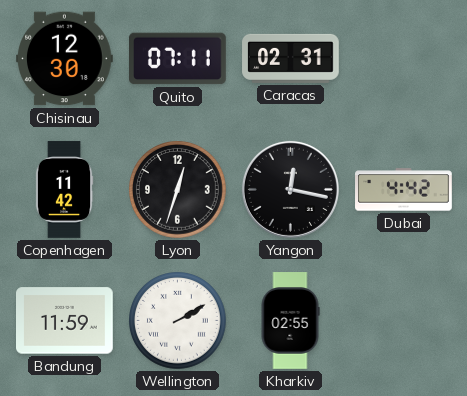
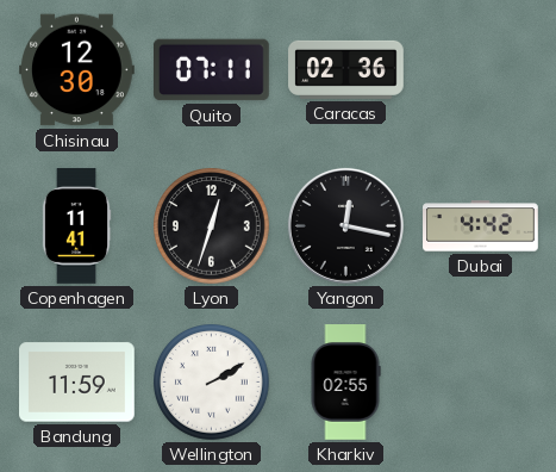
Caracas: 02:31 -> 02:36 (346, 69)
Copenhagen: 11:42 -> 11:41 (76, 226)
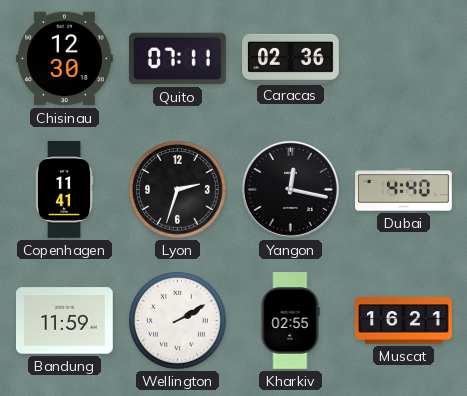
Lyon: 12:33 -> 2:33 (178, 190)
Dubai: 4:42 -> 4:40 (404, 190)
Muscat: none -> 16:21 (404, 321)
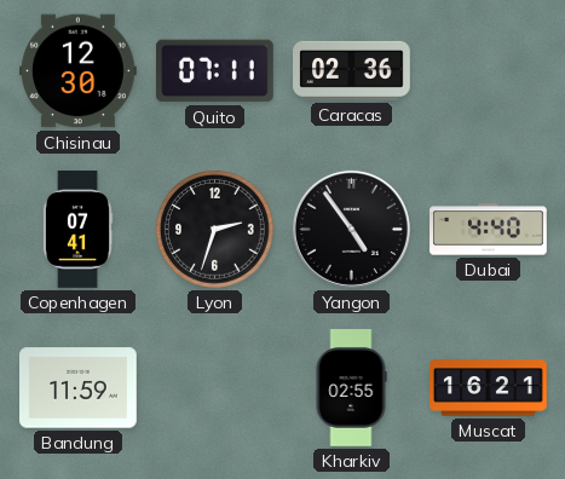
Copenhagen: 11:41 -> 07:41 (77, 230)
Yangon: 12:17 -> 4:54 (351, 229)
Wellington: 2:10 -> none (178, 321)
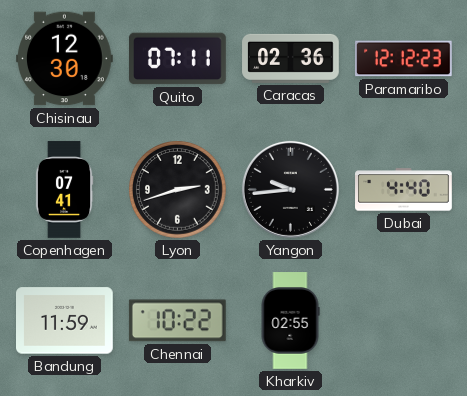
Paramaribo: none -> 12:12 (404, 59)
Lyon: 2:33 -> 2:42 (178, 190)
Yangon: 4:54 -> 9:44 (290, 189)
Chennai: none -> 10:22 (177, 321)
Muscat: 16:21 -> none (489, 388)
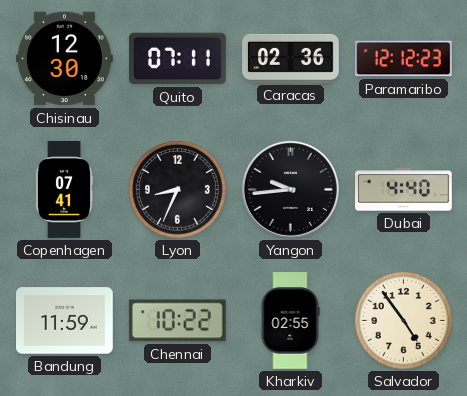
Lyon: 2:42 -> 8:34 (178, 190)
Salvador: none -> 4:54 (404, 321)
